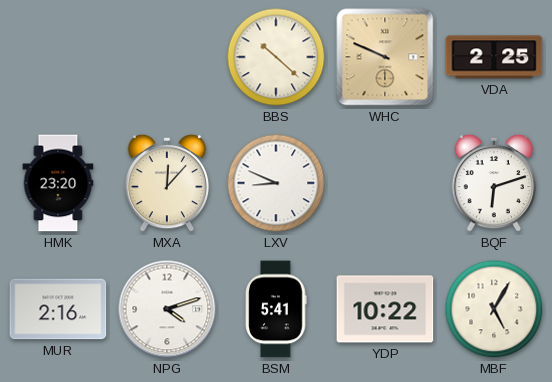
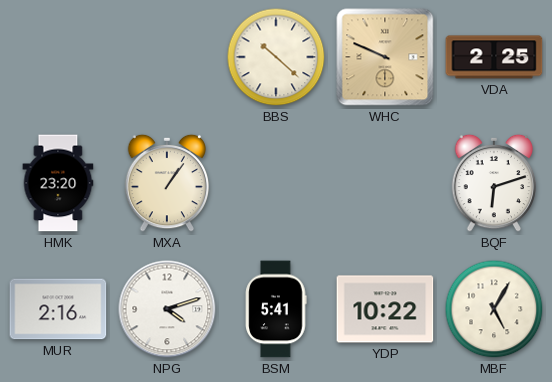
MXA: 12:07 -> 1:06 (167, 183)
LXV: 8:49 -> none (276, 183)
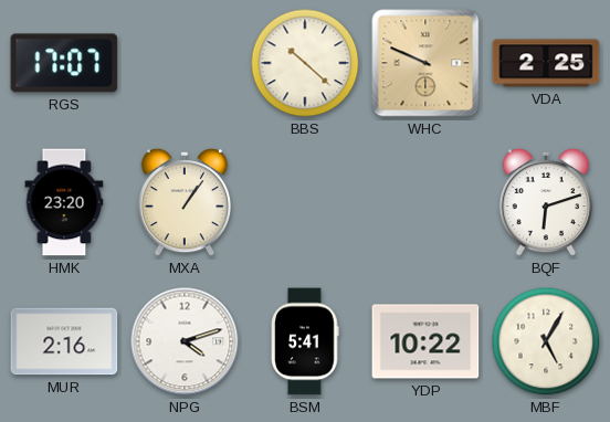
RGS: none -> 17:07 (64, 63)
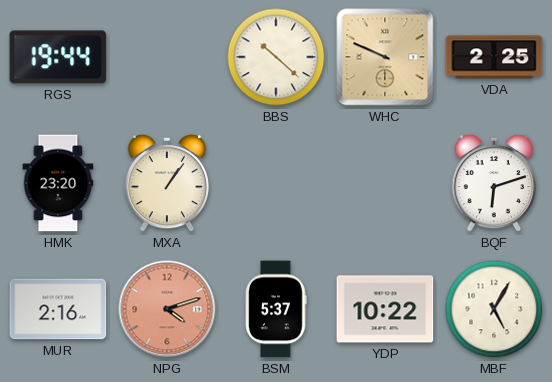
RGS: 17:07 -> 19:44 (58, 57)
NPG dial: white -> salmon (167, 309)
BSM: 5:41 -> 5:37 (276, 309)
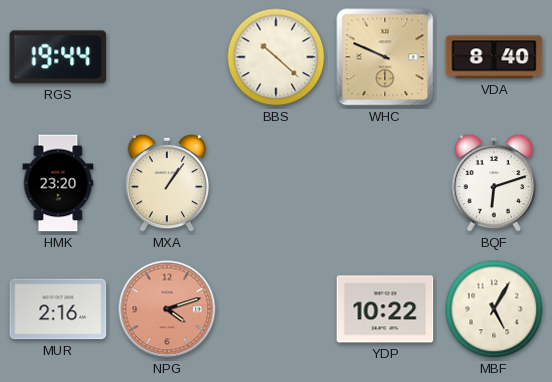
VDA: 2:25 -> 8:40 (494, 57)
BSM: 5:37 -> none (276, 309)
